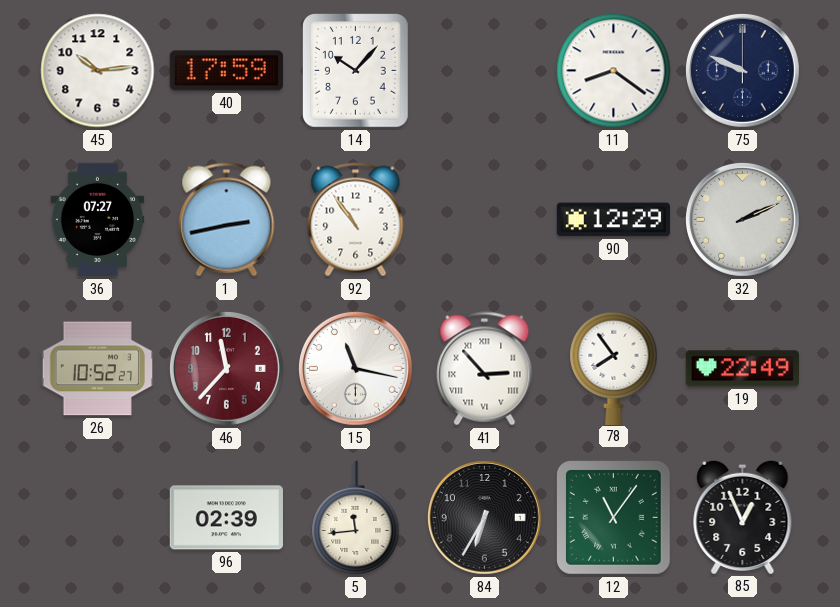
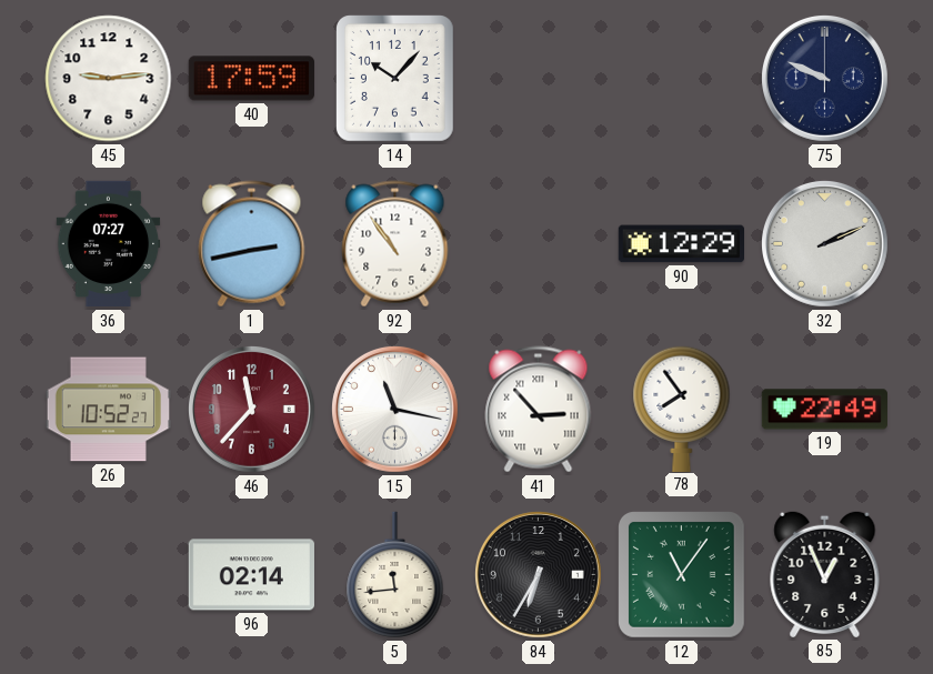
45: 10:14 -> 9:14 (109, 79)
11: 8:21 -> none (614, 71)
96: 02:39 -> 02:14 (251, 575)
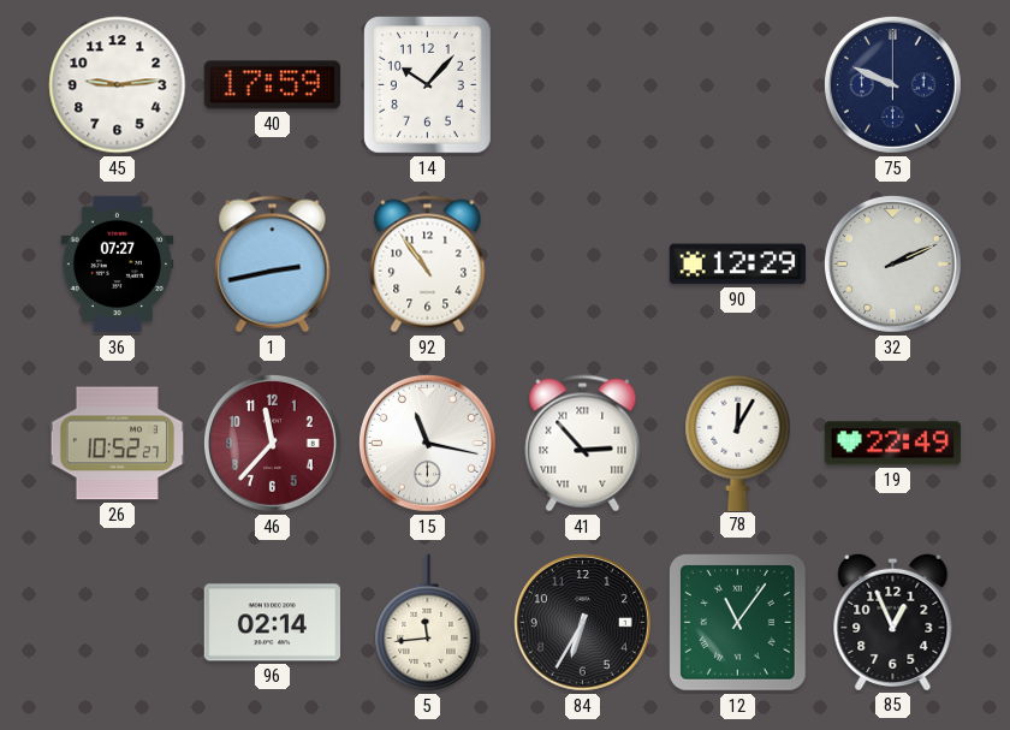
78: 7:54 -> 12:05 (738, 443)
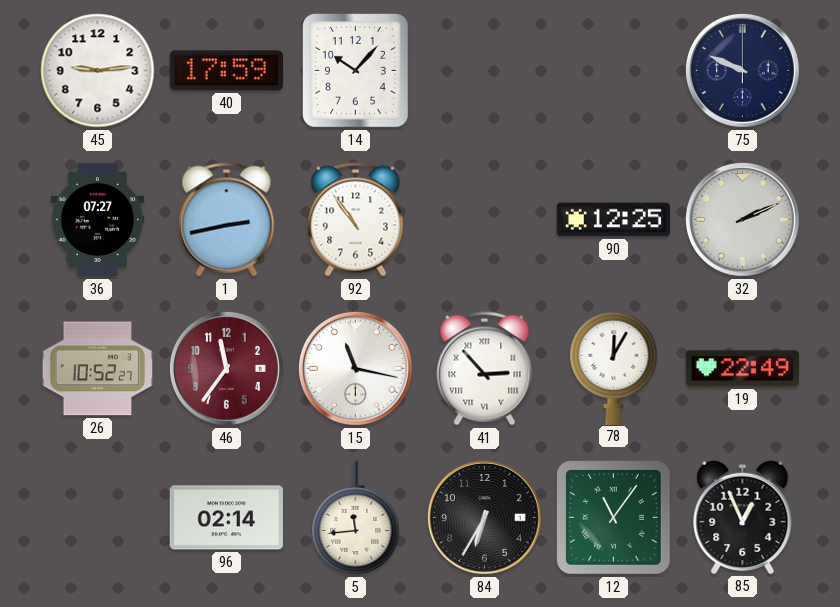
90: 12:29 -> 12:25 (613, 220)
46: 11:37 -> 11:36 (226, 368)
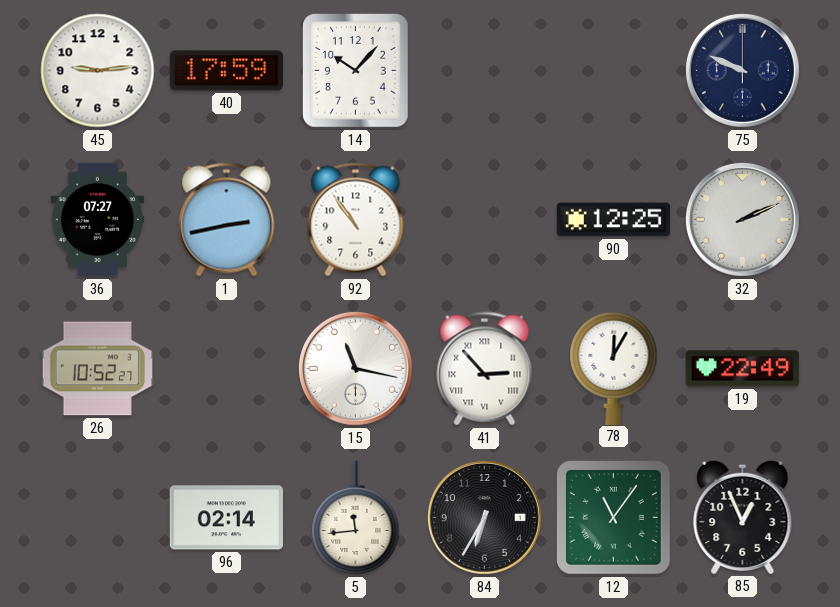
46: 11:36 -> none (226, 368)
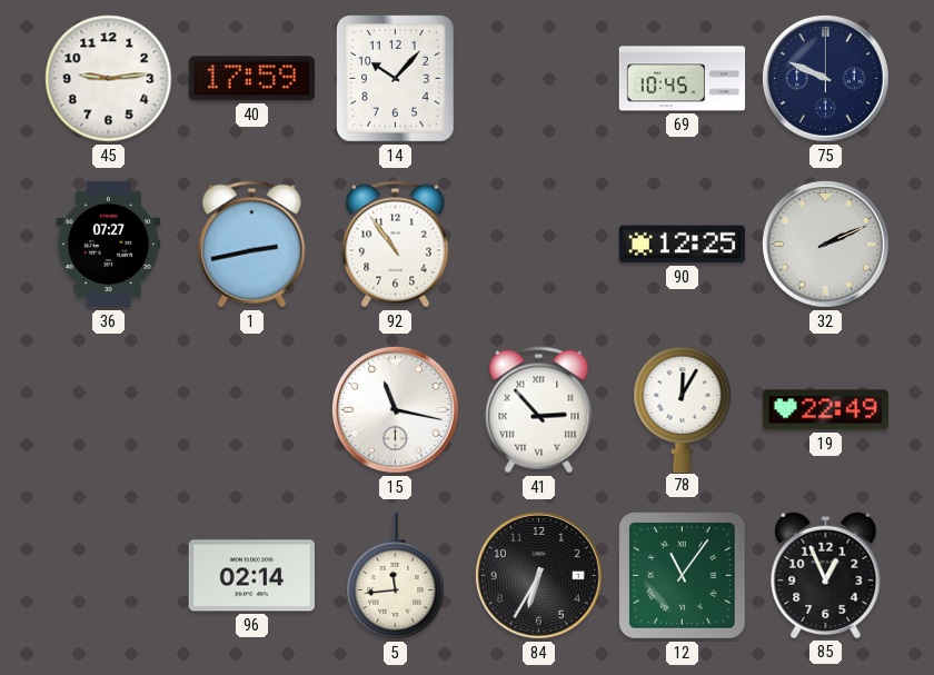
69: none -> 10:45 (683, 79)
26: 10:52 -> none (97, 369)
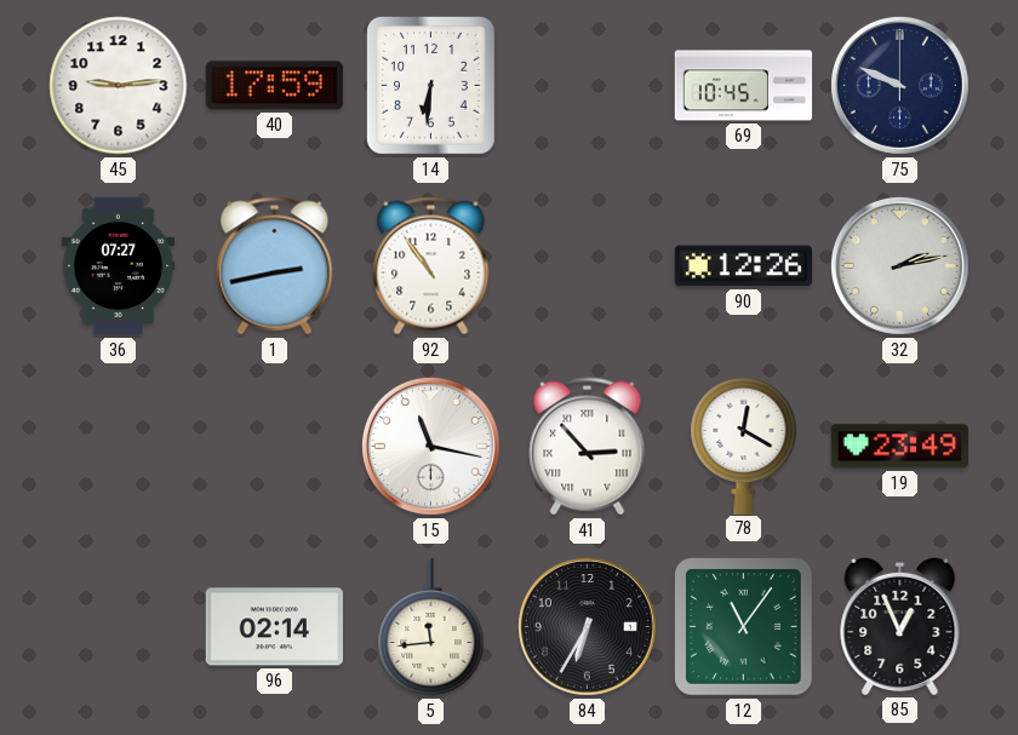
14: 10:07 -> 6:31 (431, 86)
90: 12:25 -> 12:26 (743, 266)
32: 2:11 -> 2:13 (899, 265)
78: 12:05 -> 12:20 (744, 446)
19: 22:49 -> 23:49 (899, 447)
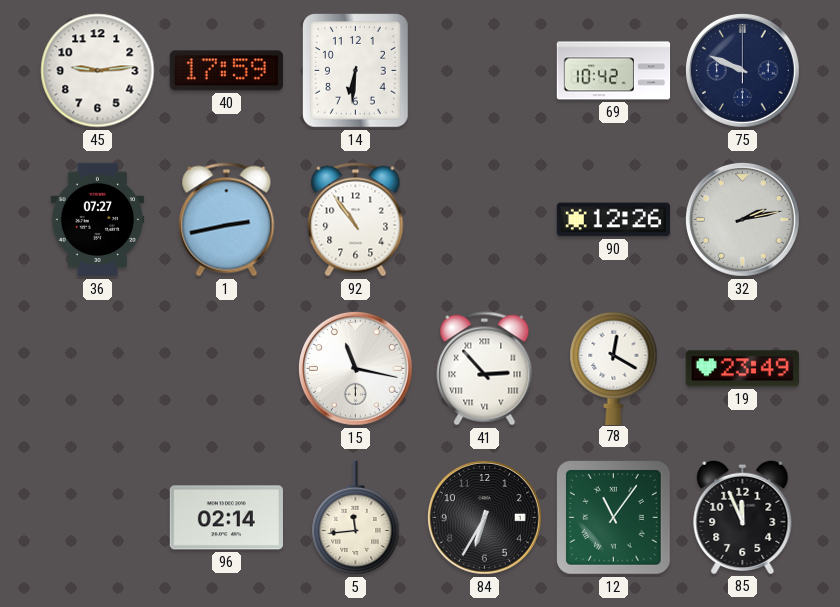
69: 10:45 -> 10:42 (614, 71)
85: 12:56 -> 11:56 (743, 517)
